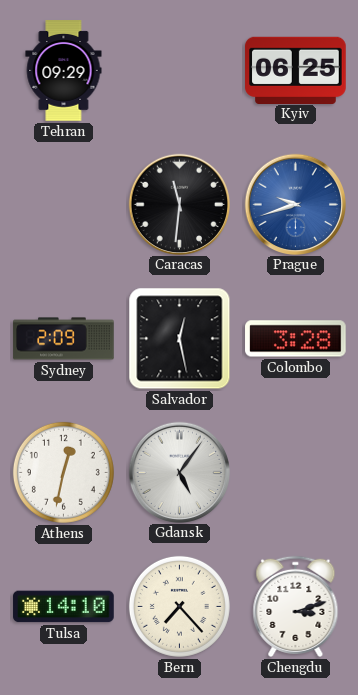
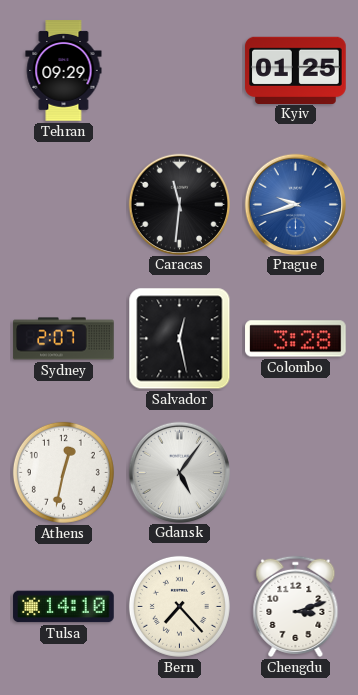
Kyiv: 06:25 -> 01:25 (296, 70)
Sydney: 2:09 -> 2:07 (64, 339)
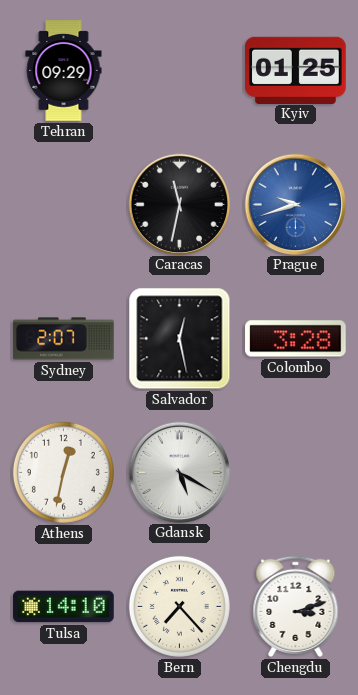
Caracas: 11:31 -> 11:32 (179, 204)
Gdansk: 5:06 -> 5:20 (179, 472)
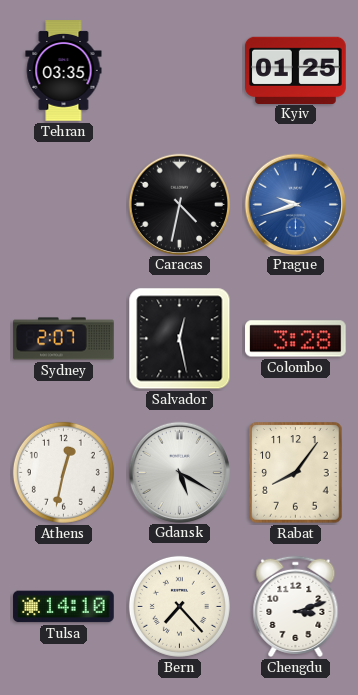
Tehran: 09:29 -> 03:35 (64, 71)
Caracas: 11:32 -> 4:32 (179, 204)
Rabat: none -> 8:06 (296, 473)
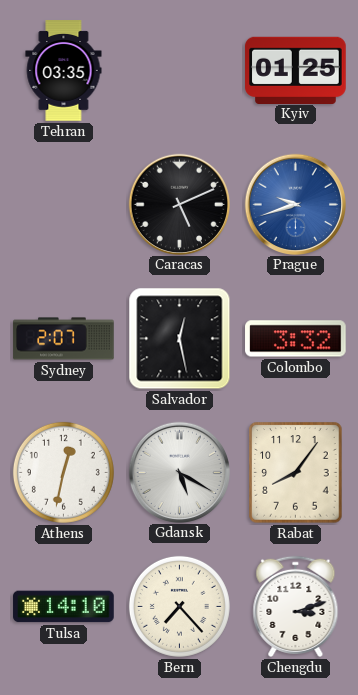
Caracas: 4:32 -> 5:11 (179, 204)
Colombo: 3:28 -> 3:32 (296, 339)
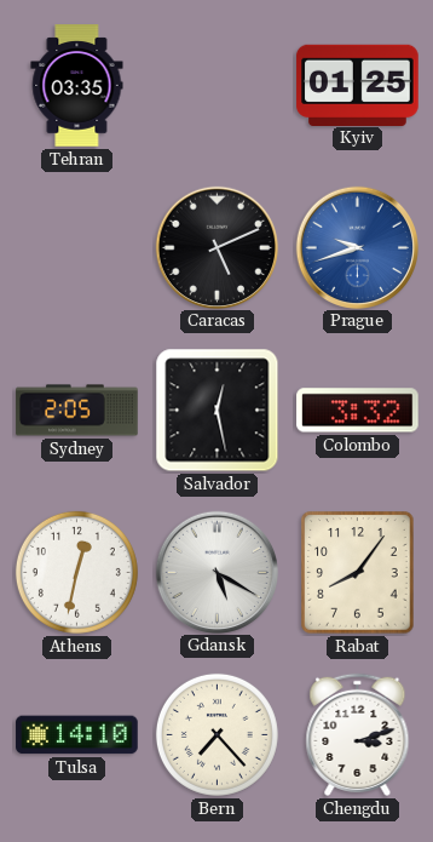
Sydney: 2:07 -> 2:05 (77, 411)
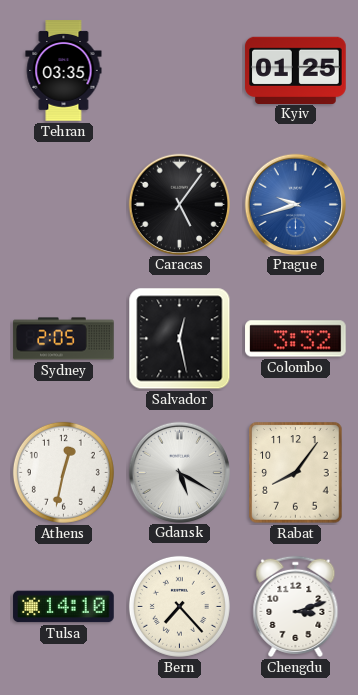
Caracas: 5:11 -> 5:06 (179, 204)
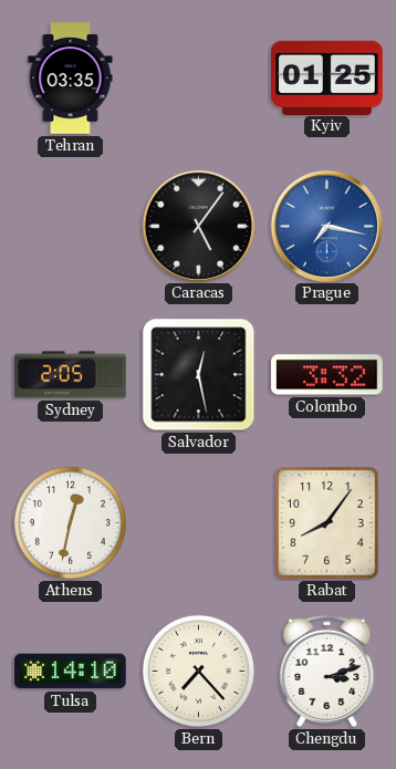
Prague: 9:42 -> 7:17 (326, 226)
Gdansk: 5:20 -> none (179, 472)
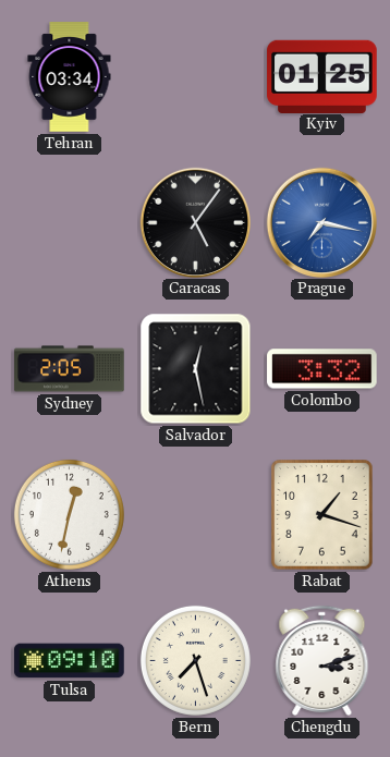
Tehran: 03:35 -> 03:34 (70, 77)
Rabat: 8:06 -> 1:18 (322, 515)
Tulsa: 14:10 -> 09:10 (70, 661)
Bern: 7:23 -> 7:27 (195, 660)
